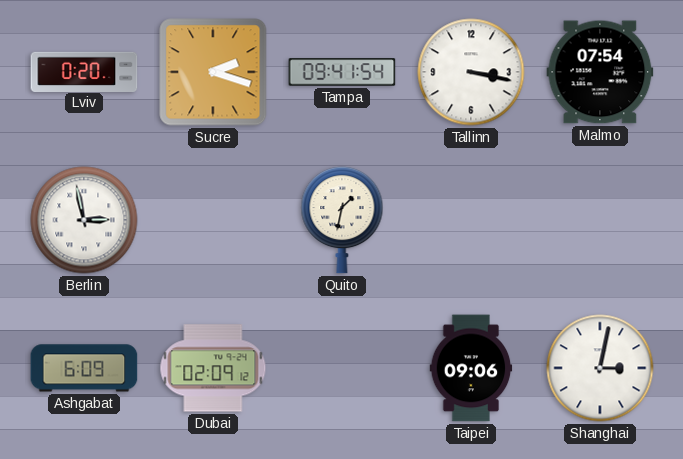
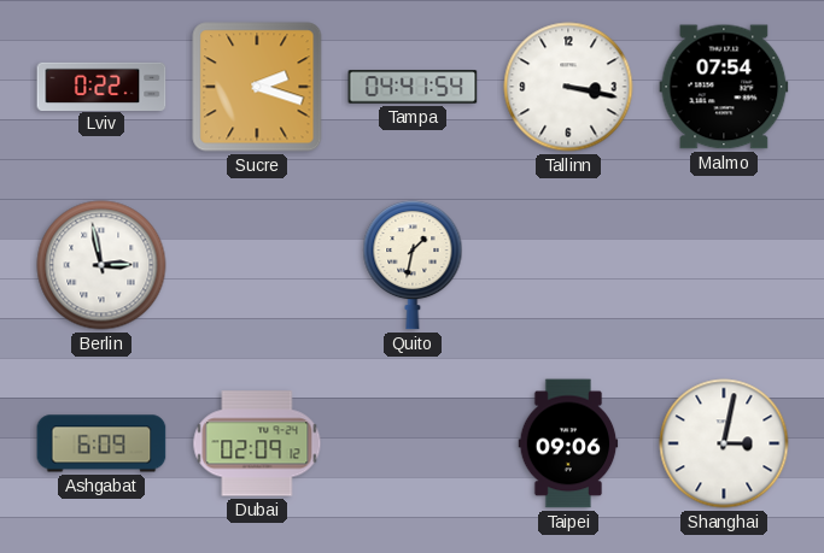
Lviv: 0:20 -> 0:22 (101, 86)
Tampa: 09:41 -> 04:41 (413, 87)
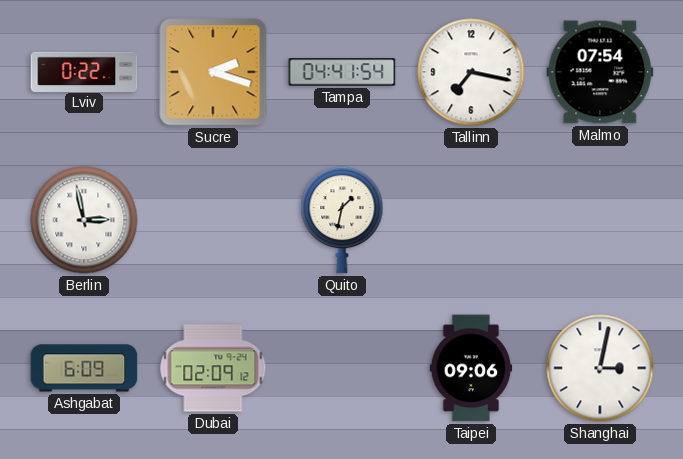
Tallinn: 3:17 -> 7:17 (471, 72)
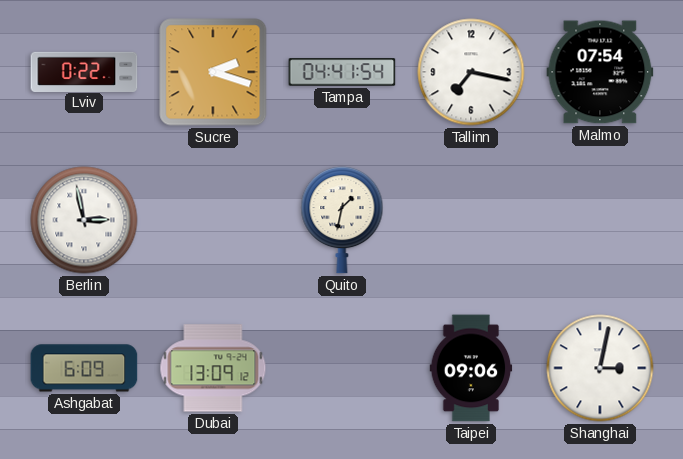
Dubai: 02:09 -> 13:09 (213, 368)
